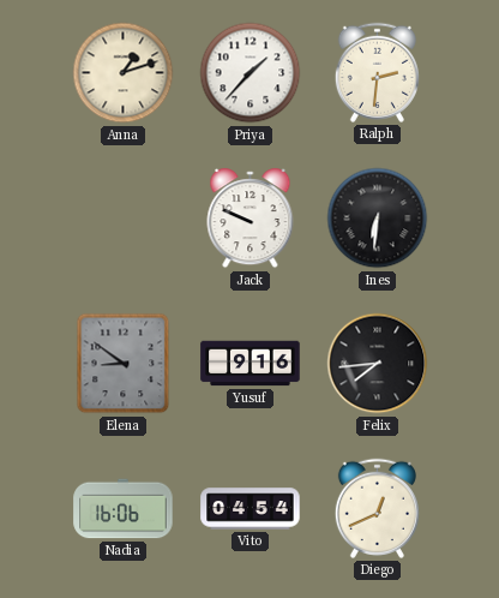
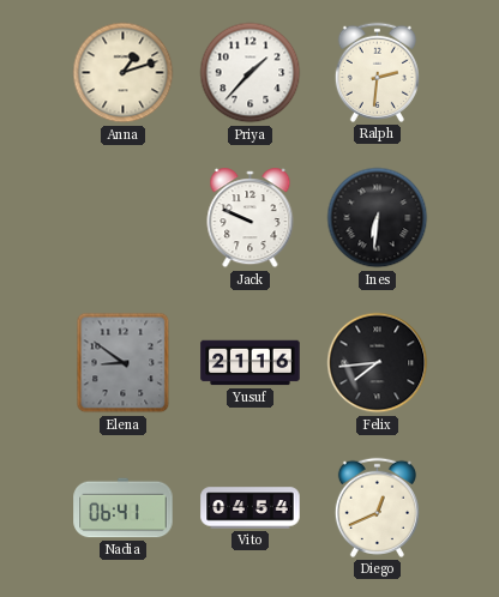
Yusuf: 9:16 -> 21:16 (251, 363)
Nadia: 16:06 -> 06:41 (124, 508)
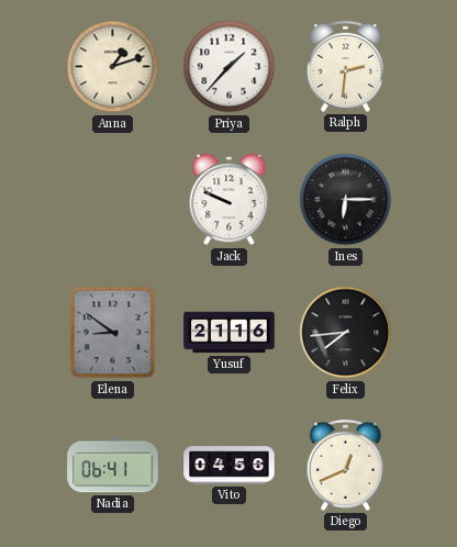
Ines: 6:31 -> 6:15 (346, 200)
Vito: 04:54 -> 04:56 (230, 466)
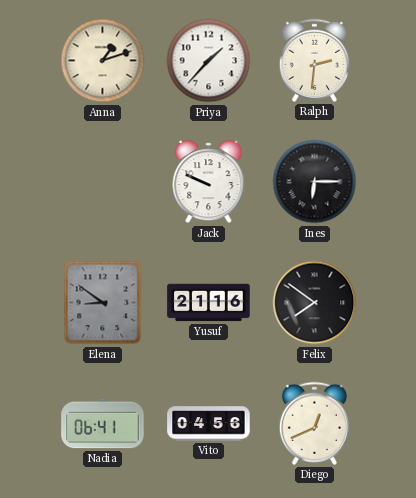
Felix: 7:44 -> 7:51 (315, 303)
